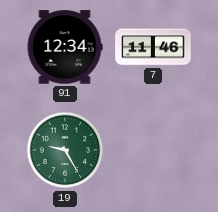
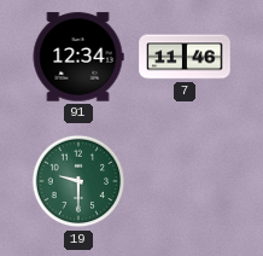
19: 9:25 -> 9:30 (78, 181)
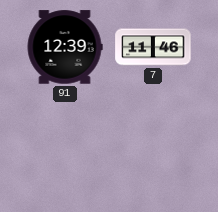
91: 12:34 -> 12:39 (65, 47)
19: 9:30 -> none (78, 181)
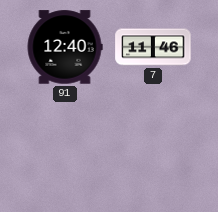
91: 12:39 -> 12:40 (65, 47)
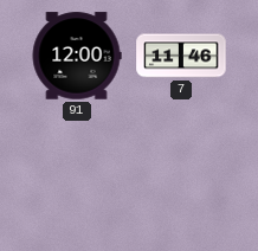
91: 12:40 -> 12:00 (77, 56)
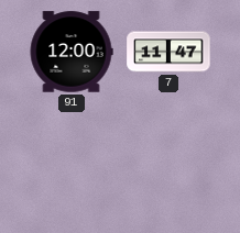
7: 11:46 -> 11:47 (168, 52)
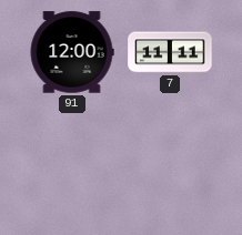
7: 11:47 -> 11:11 (170, 52)
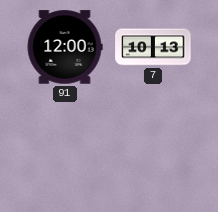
7: 11:11 -> 10:13 (153, 47)
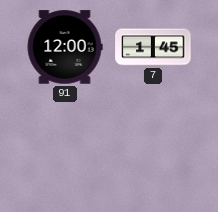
7: 10:13 -> 1:45 (153, 47)
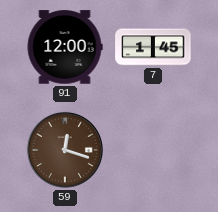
59: none -> 12:18 (65, 150)
